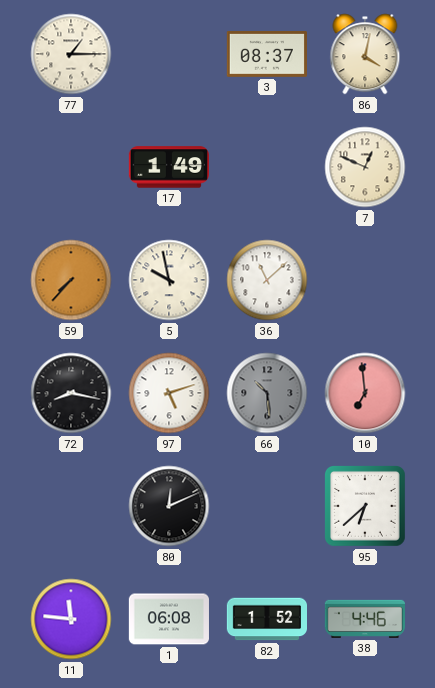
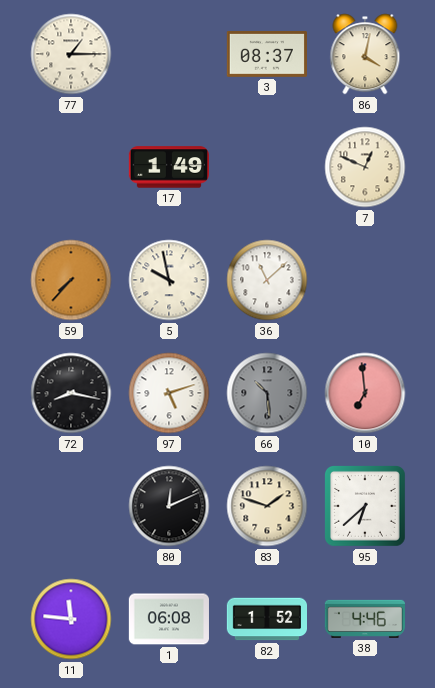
83: none -> 1:48 (267, 506)
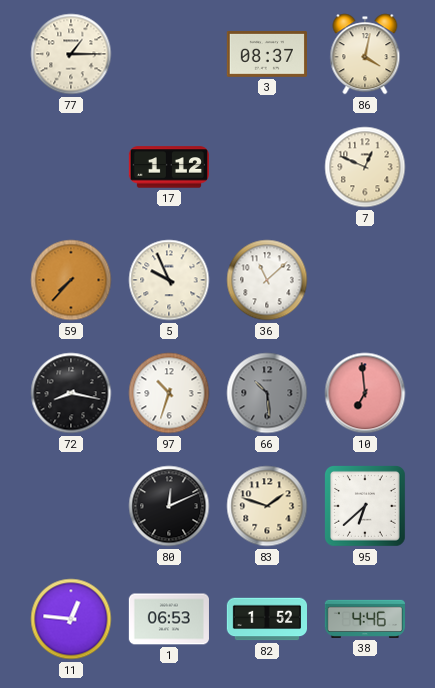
17: 1:49 -> 1:12 (168, 167)
5: 9:58 -> 9:56 (169, 280)
97: 5:12 -> 10:33 (169, 393)
11: 11:46 -> 12:46 (71, 619)
1: 06:08 -> 06:53 (168, 619)
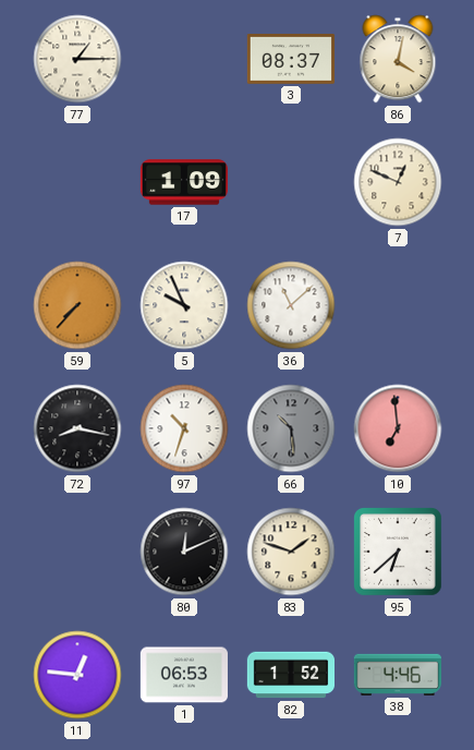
17: 1:12 -> 1:09 (183, 182)
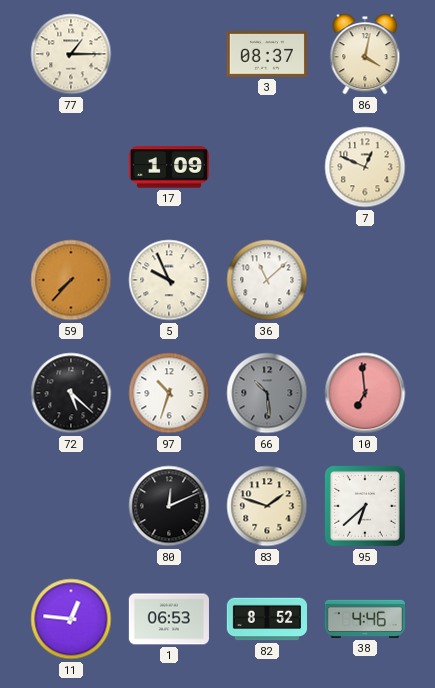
72: 8:17 -> 5:22 (71, 393)
82: 1:52 -> 8:52 (266, 619)
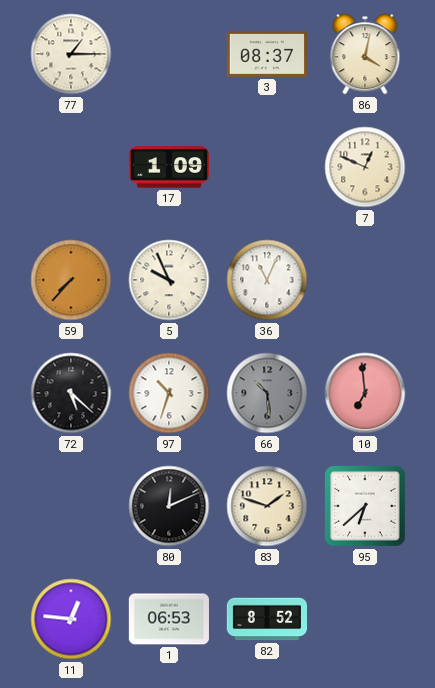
36: 11:08 -> 11:04 (267, 280)
38: 4:46 -> none (364, 619)
